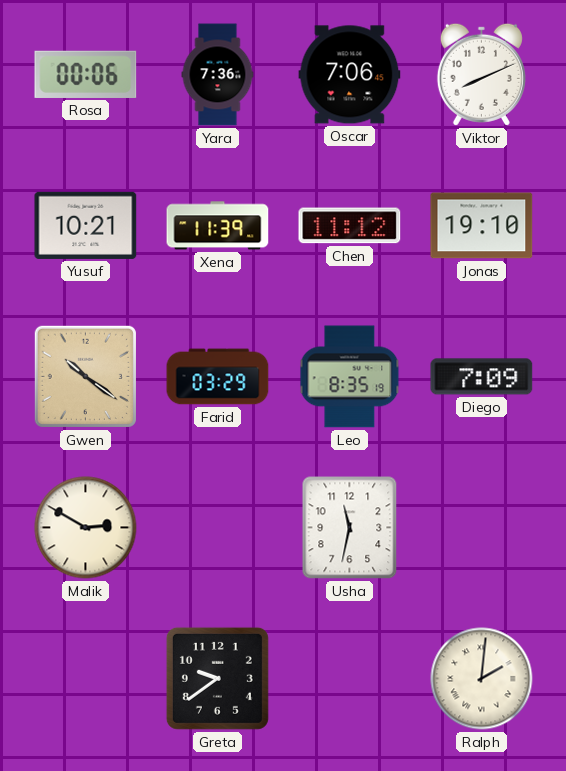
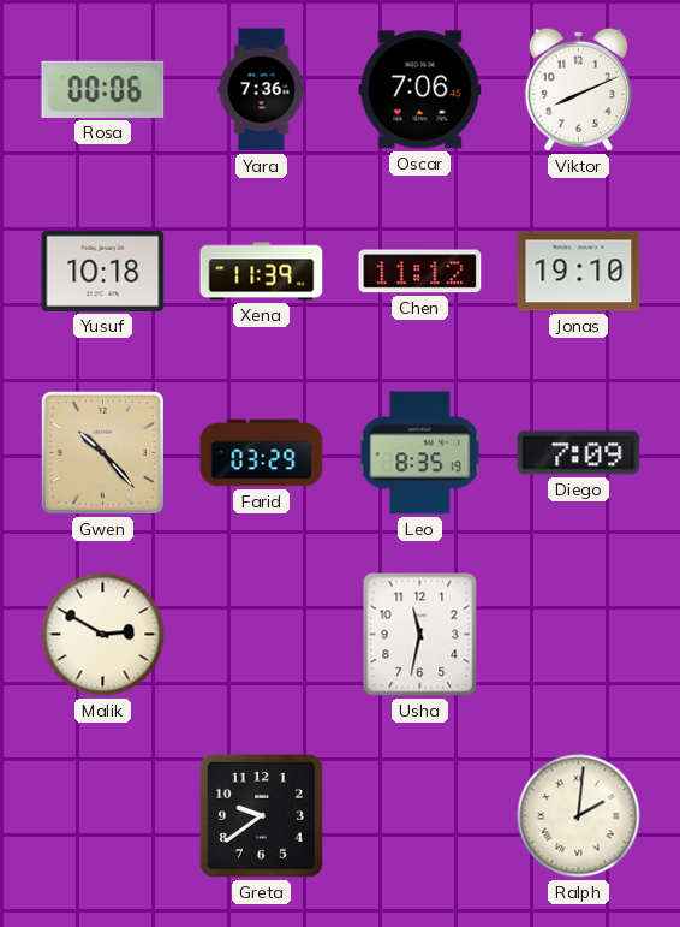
Yusuf: 10:21 -> 10:18 (103, 271)
Gwen: 10:21 -> 10:23 (102, 452)
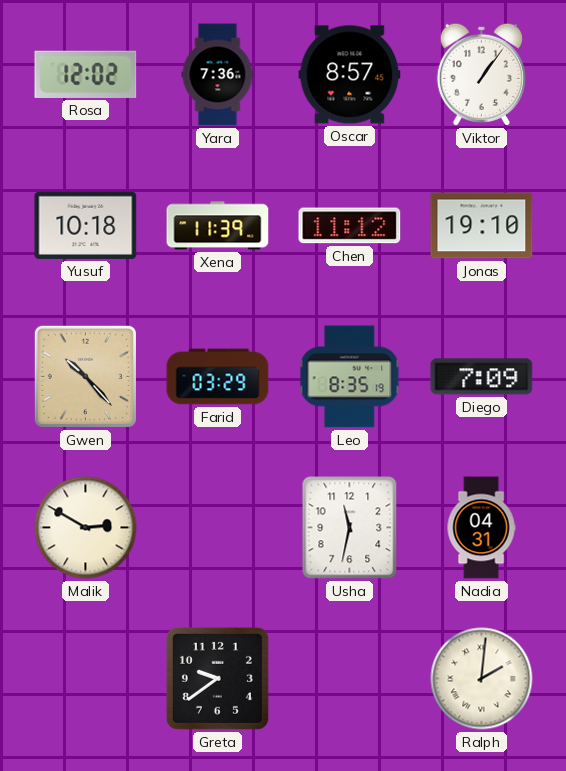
Rosa: 00:06 -> 12:02 (86, 74)
Oscar: 7:06 -> 8:57 (350, 75)
Viktor: 8:11 -> 1:06 (481, 74)
Nadia: none -> 04:31 (481, 528)
